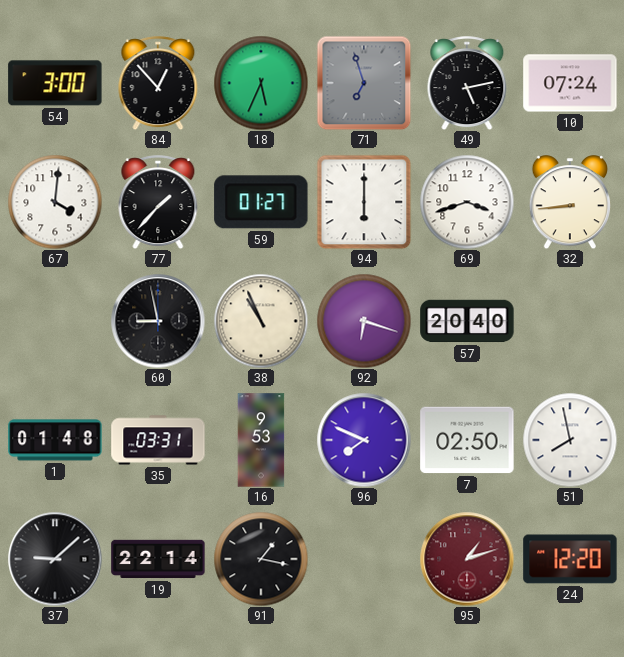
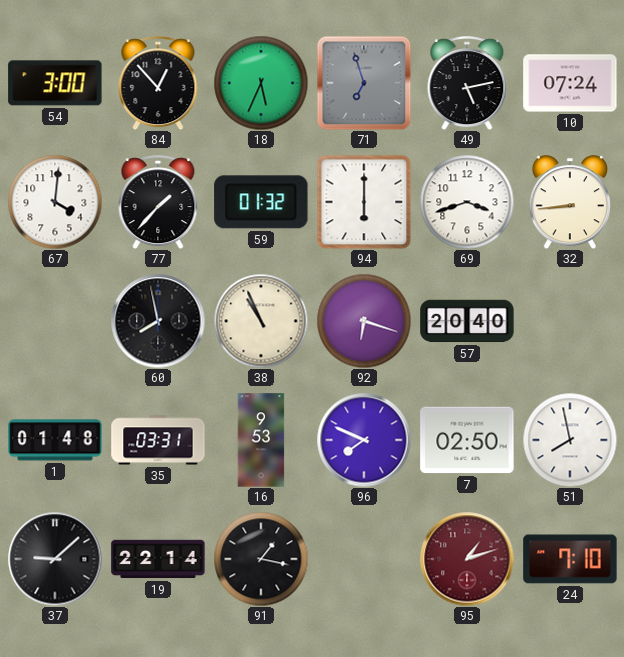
59: 01:27 -> 01:32 (261, 202)
60: 8:58 -> 7:58 (158, 321)
24: 12:20 -> 7:10 (570, 559)
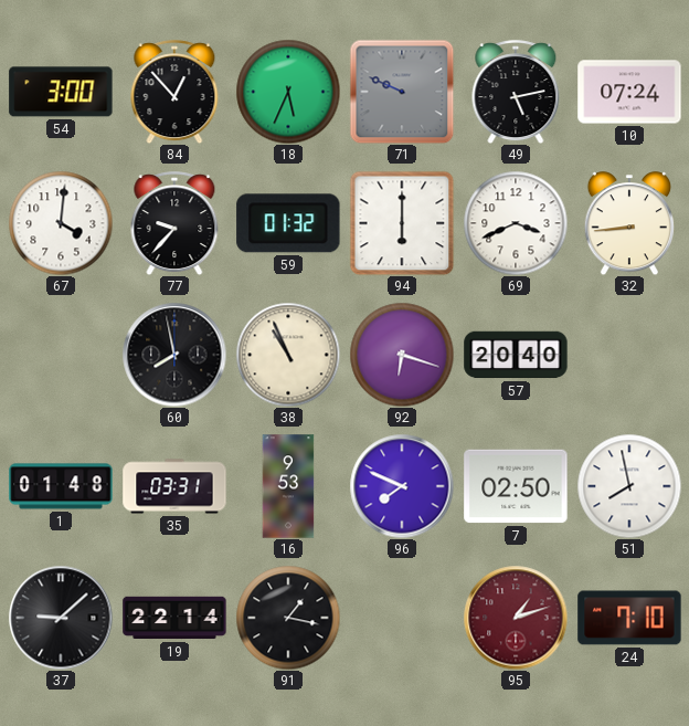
71: 6:57 -> 9:49 (402, 92)
77: 1:37 -> 9:37 (174, 223)
69: 3:42 -> 3:41 (516, 223)
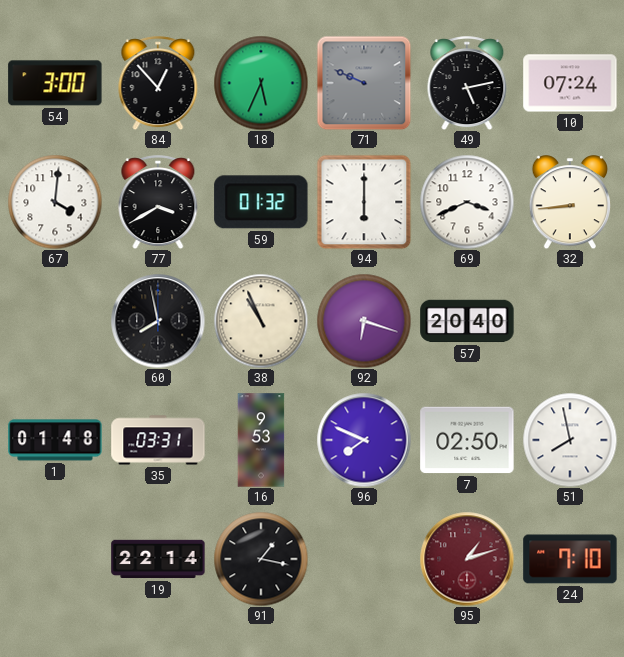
77: 9:37 -> 3:40 (158, 202)
37: 9:08 -> none (61, 618)
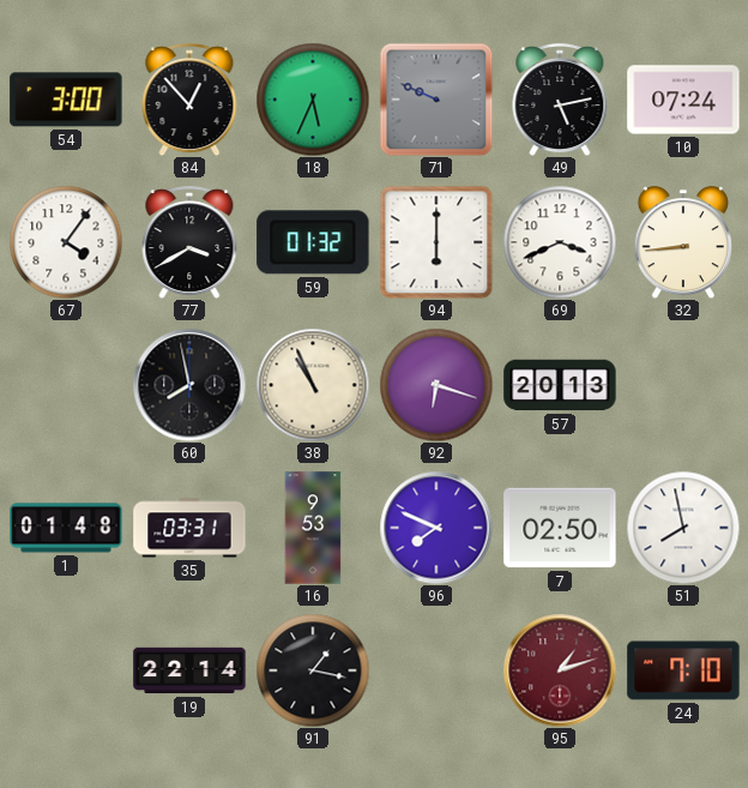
67: 4:01 -> 4:06 (66, 242)
57: 20:40 -> 20:13 (560, 385)
